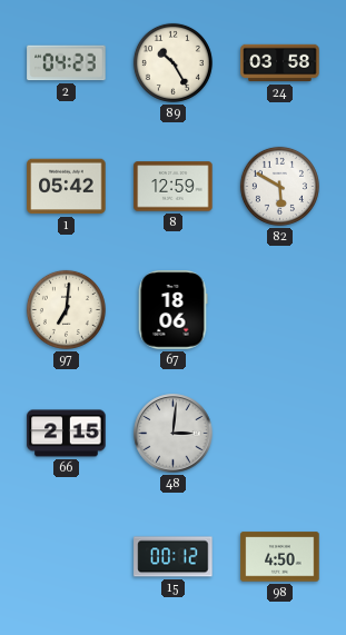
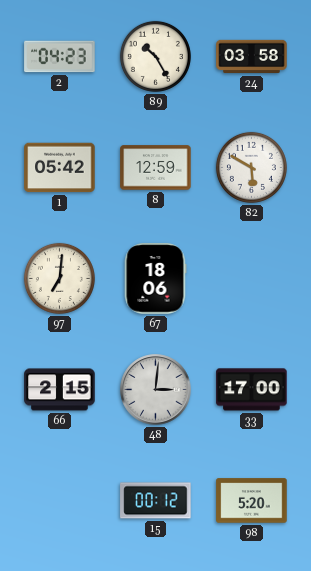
33: none -> 17:00 (252, 390)
98: 4:50 -> 5:20 (252, 501)
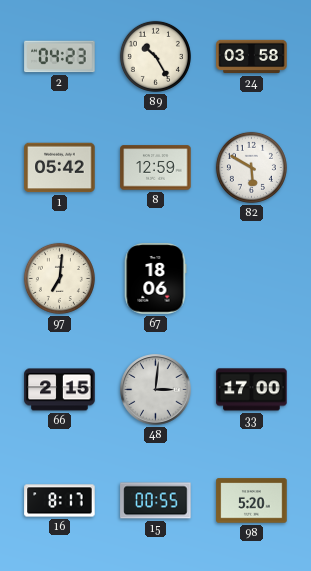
16: none -> 8:17 (60, 501)
15: 00:12 -> 00:55 (156, 501)
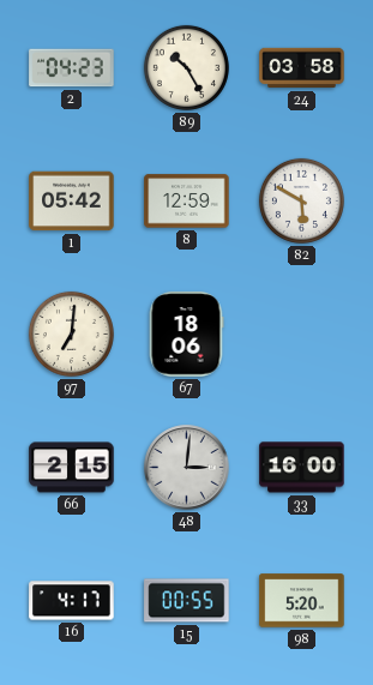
33: 17:00 -> 16:00 (302, 468)
16: 8:17 -> 4:17 (72, 601)
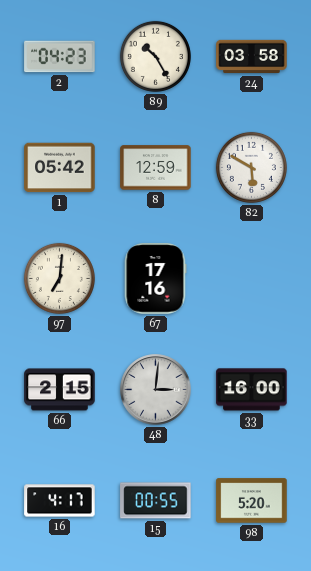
67: 18:06 -> 17:16 (155, 279)
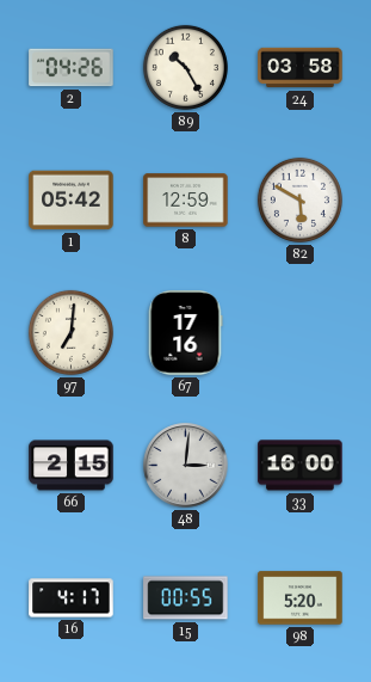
2: 04:23 -> 04:26 (72, 68)
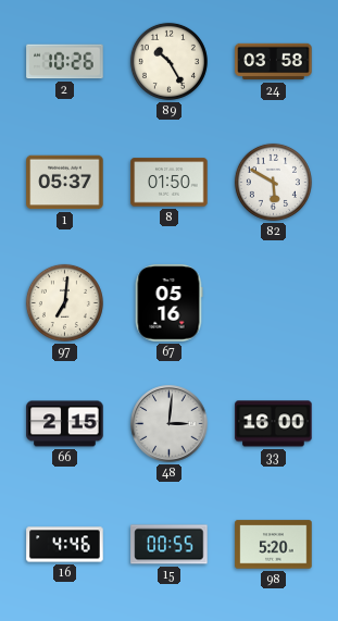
2: 04:26 -> 10:26 (65, 62)
1: 05:42 -> 05:37 (65, 183)
8: 12:59 -> 01:50 (170, 183)
67: 17:16 -> 05:16 (168, 303)
16: 4:17 -> 4:46 (65, 545)
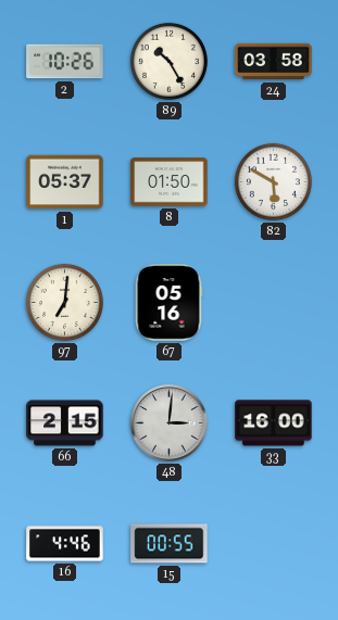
98: 5:20 -> none (274, 545)
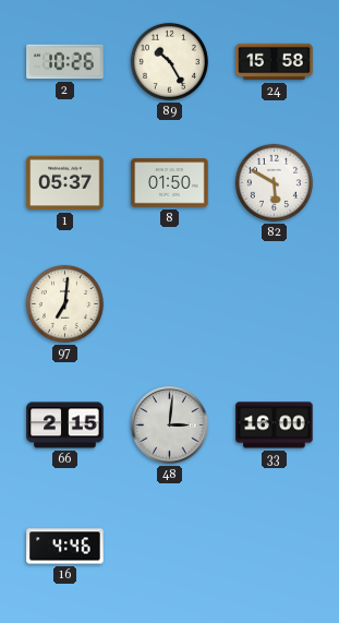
24: 03:58 -> 15:58 (275, 62)
67: 05:16 -> none (168, 303)
15: 00:55 -> none (170, 544)
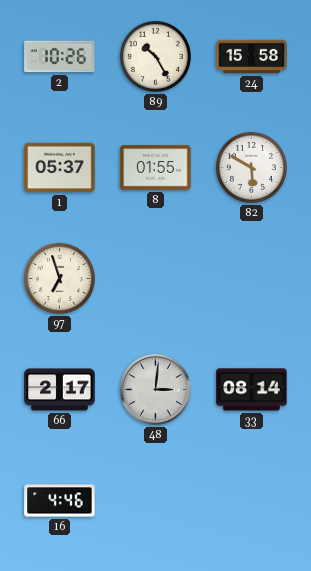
8: 01:50 -> 01:55 (156, 168)
97: 7:01 -> 6:57 (59, 278)
66: 2:15 -> 2:17 (60, 390)
33: 16:00 -> 08:14 (252, 390)
